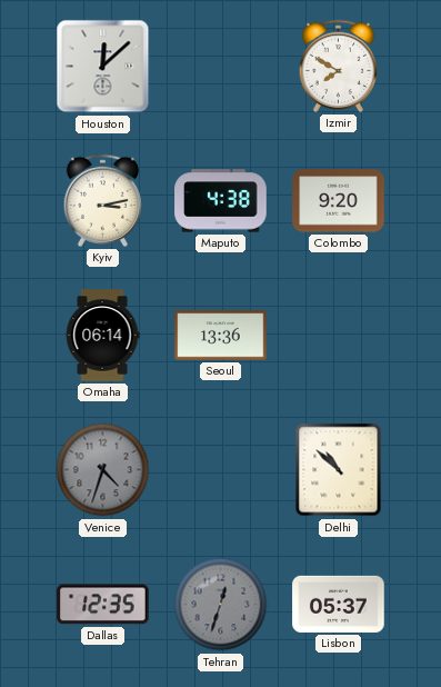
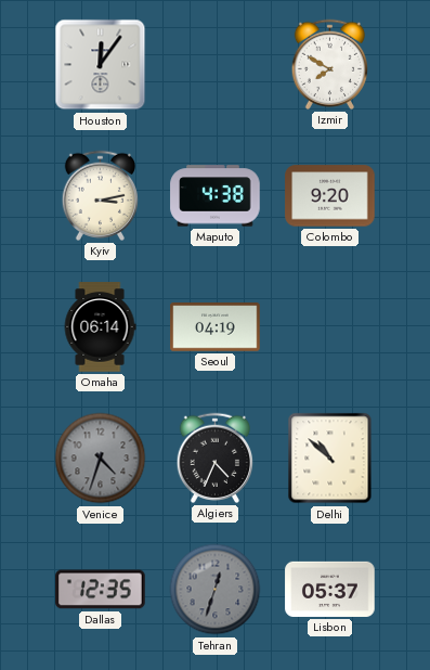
Houston: 12:08 -> 12:06 (101, 65)
Seoul: 13:36 -> 04:19 (216, 327)
Algiers: none -> 4:34 (214, 458)
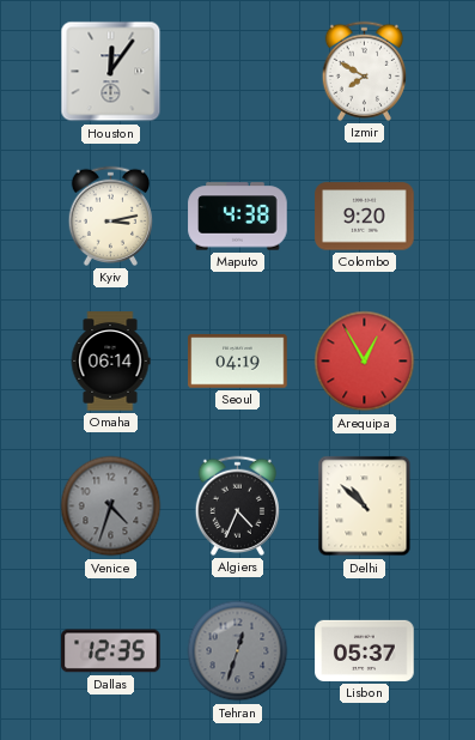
Arequipa: none -> 12:55 (365, 362)
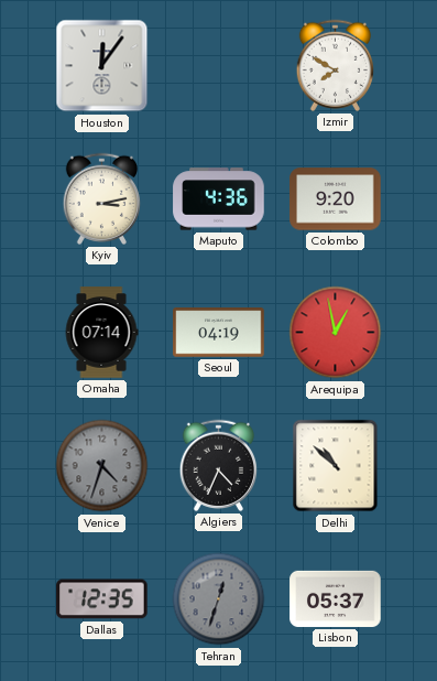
Maputo: 4:38 -> 4:36 (219, 199)
Omaha: 06:14 -> 07:14 (101, 333)
Arequipa: 12:55 -> 12:58 (336, 333)
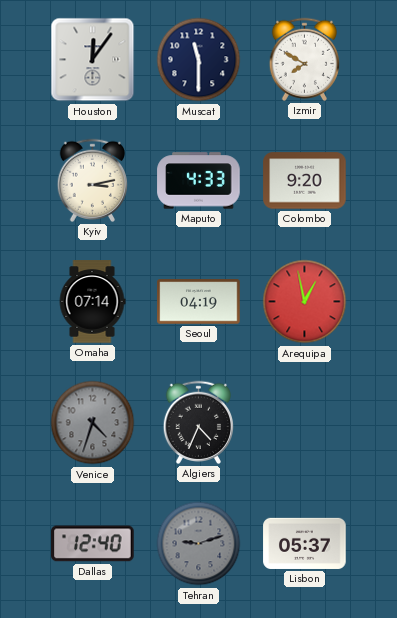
Muscat: none -> 11:30 (199, 60)
Maputo: 4:36 -> 4:33 (199, 181)
Delhi: 10:52 -> none (336, 466)
Dallas: 12:35 -> 12:40 (93, 544)
Tehran: 12:33 -> 9:12 (199, 544)
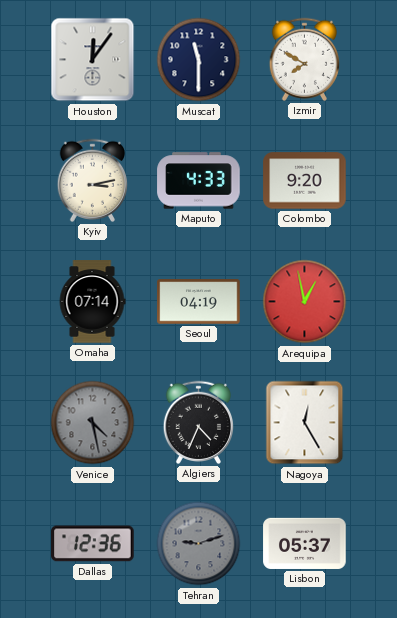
Venice: 4:33 -> 4:28 (93, 423)
Nagoya: none -> 12:25 (305, 423)
Dallas: 12:40 -> 12:36 (93, 544)
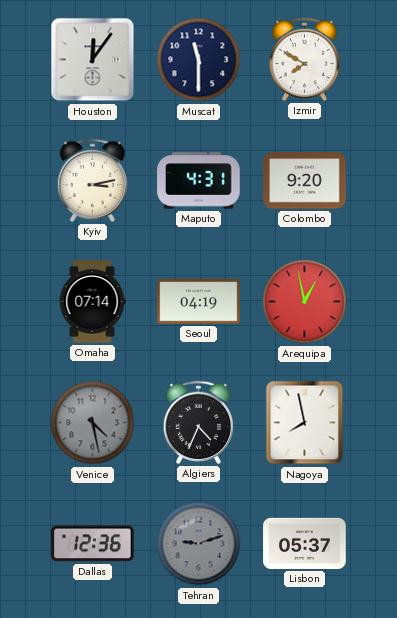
Maputo: 4:33 -> 4:31 (199, 181)
Nagoya: 12:25 -> 7:58 (305, 423)
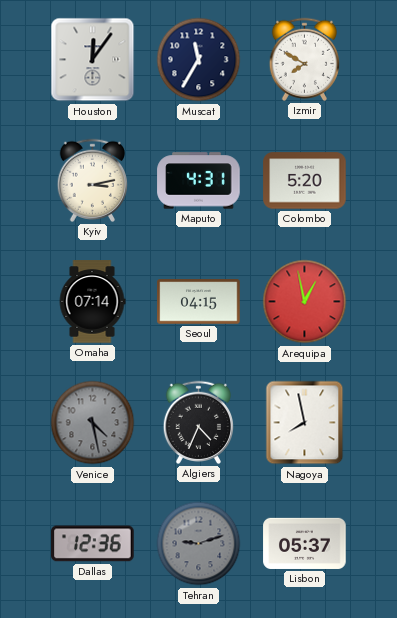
Muscat: 11:30 -> 11:35 (199, 60)
Colombo: 9:20 -> 5:20 (305, 181)
Seoul: 04:19 -> 04:15 (199, 302)
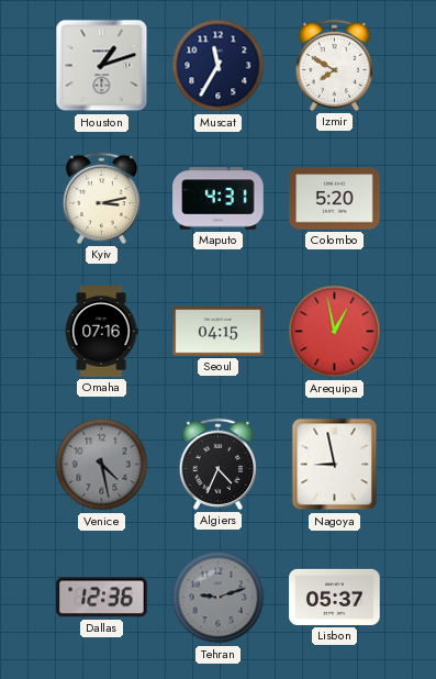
Houston: 12:06 -> 1:12 (102, 66)
Omaha: 07:14 -> 07:16 (101, 332)
Nagoya: 7:58 -> 8:58 (335, 465)
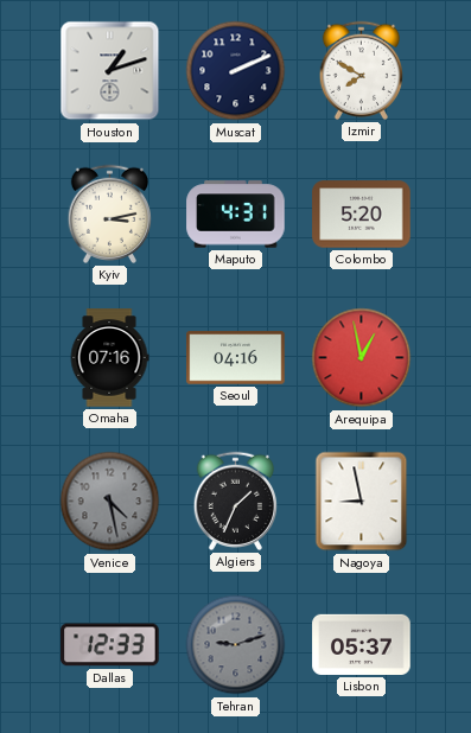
Muscat: 11:35 -> 2:11 (236, 71)
Seoul: 04:15 -> 04:16 (236, 358)
Algiers: 4:34 -> 1:34 (235, 501)
Dallas: 12:36 -> 12:33 (110, 645)
